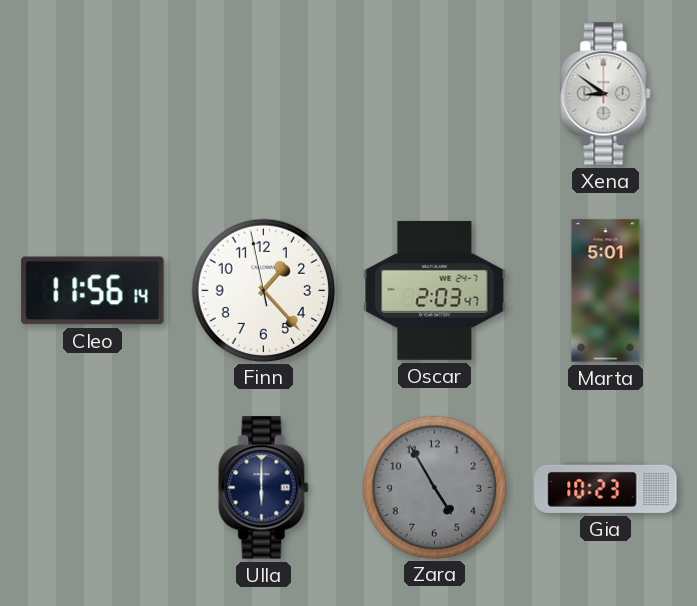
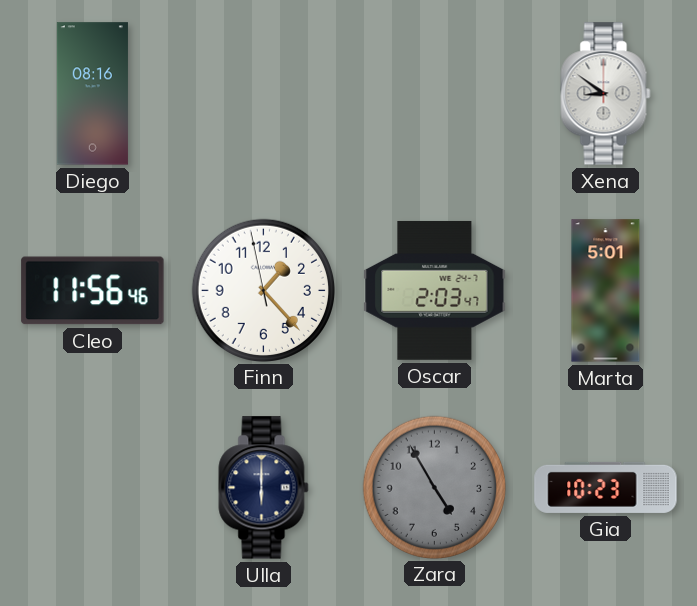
Diego: none -> 08:16 (92, 94)
Cleo: 11:56:14 -> 11:56:46 (93, 291)
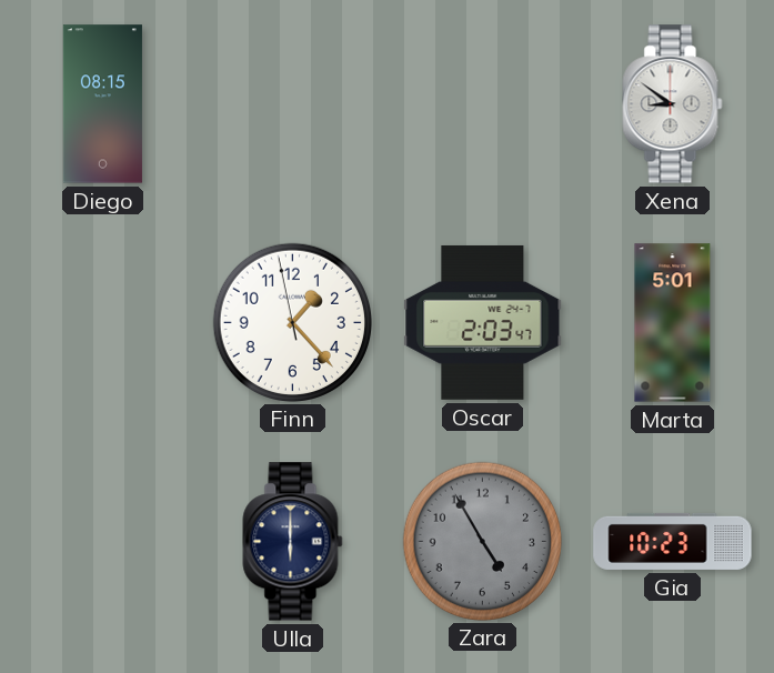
Diego: 08:16 -> 08:15 (102, 104)
Cleo: 11:56 -> none (93, 291)
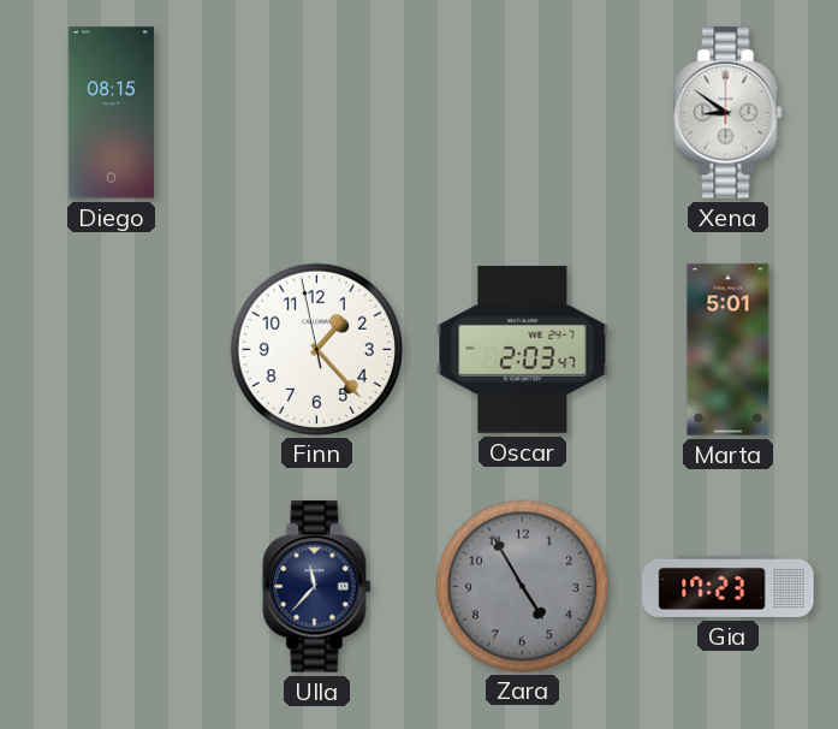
Ulla: 6:00 -> 11:37 (317, 587)
Gia: 10:23 -> 17:23 (729, 586)
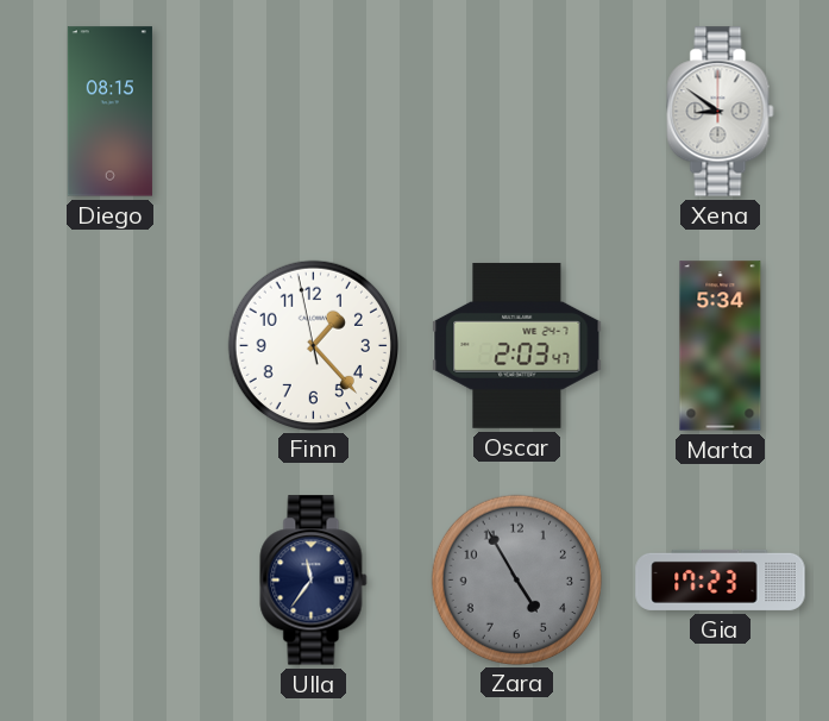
Marta: 5:01 -> 5:34 (721, 346)
Ulla: 11:37 -> 11:36 (314, 581)
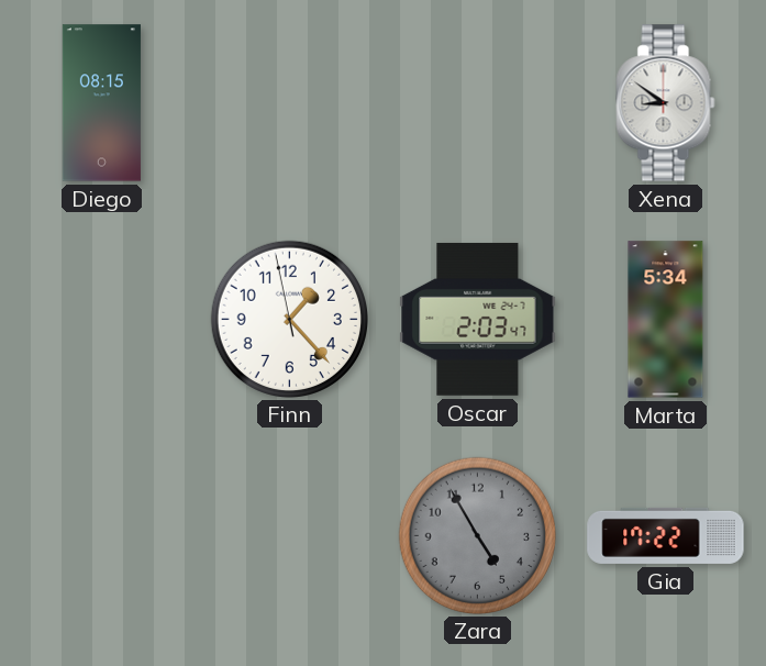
Ulla: 11:36 -> none (314, 581)
Gia: 17:23 -> 17:22 (666, 535)
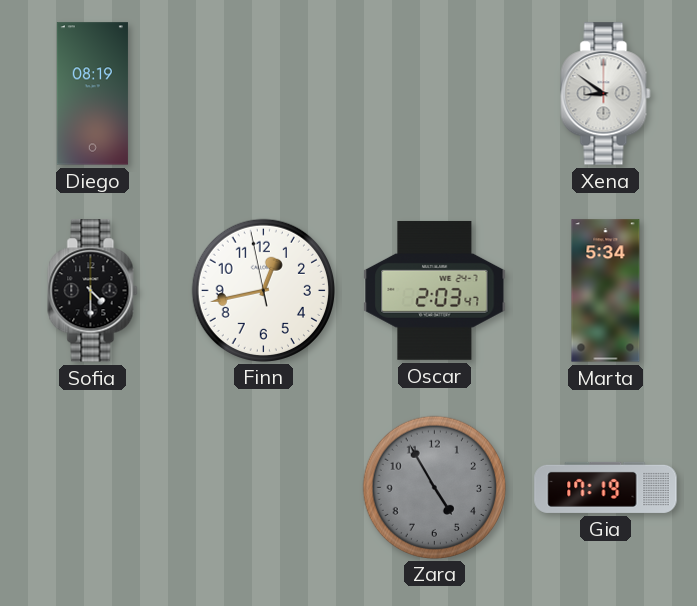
Diego: 08:15 -> 08:19 (92, 94)
Sofia: none -> 4:30 (93, 291)
Finn: 1:22 -> 12:42 (263, 290)
Gia: 17:22 -> 17:19 (606, 487)
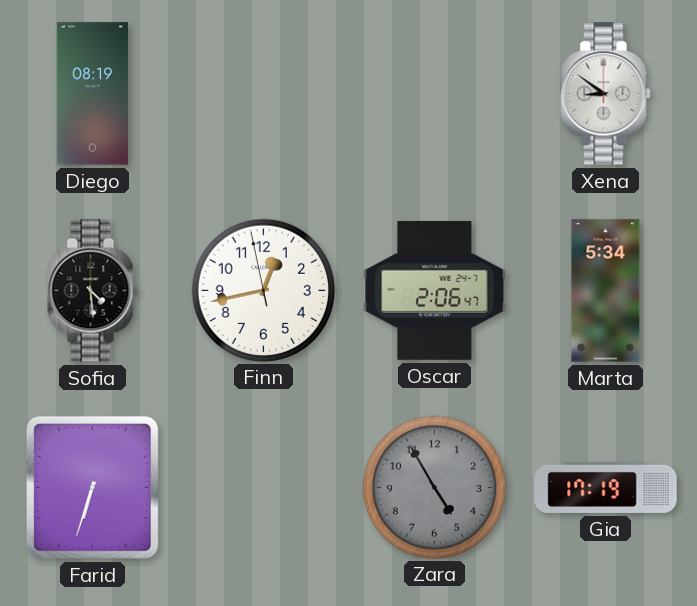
Sofia: 4:30 -> 4:29 (93, 291)
Oscar: 2:03 -> 2:06 (435, 290)
Farid: none -> 6:33 (92, 487)
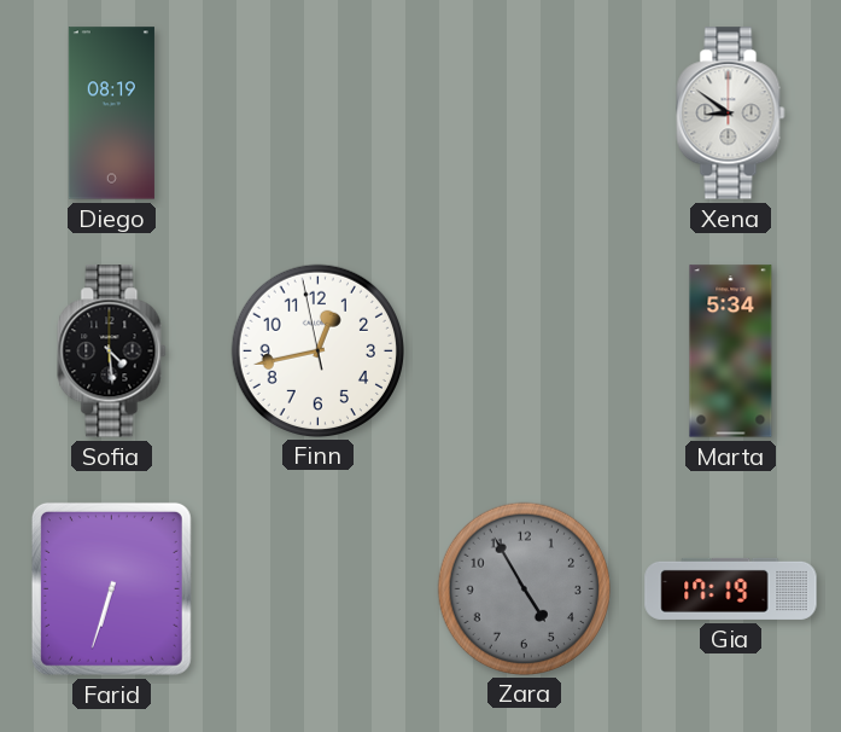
Oscar: 2:06 -> none (435, 290)
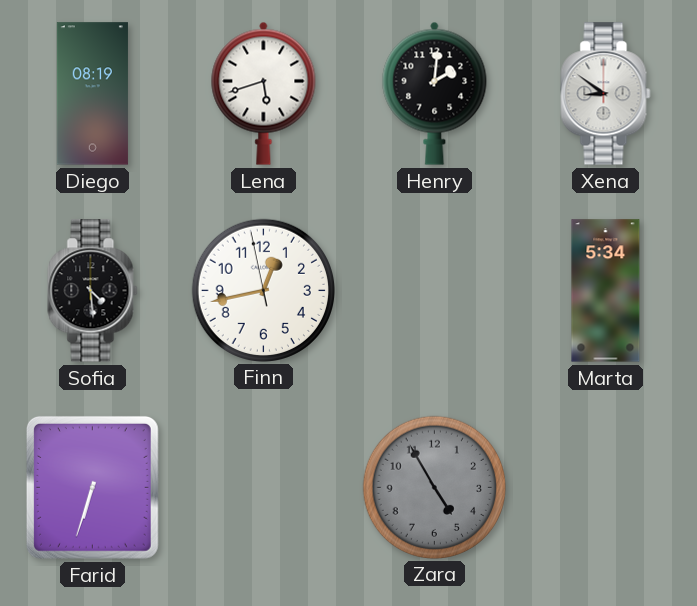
Lena: none -> 5:42 (264, 93)
Henry: none -> 2:01 (435, 93)
Gia: 17:19 -> none (731, 588)
